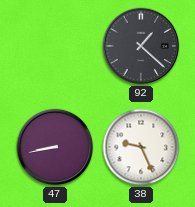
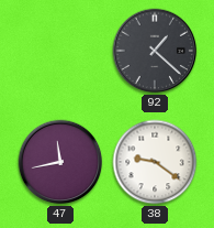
47: 8:43 -> 11:43 (60, 162)
38: 9:26 -> 9:21 (155, 162)
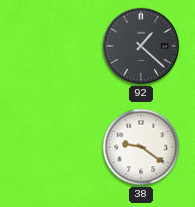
47: 11:43 -> none (60, 162)
